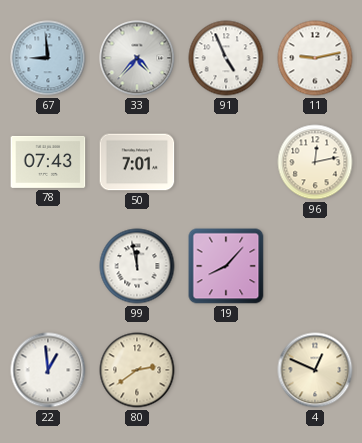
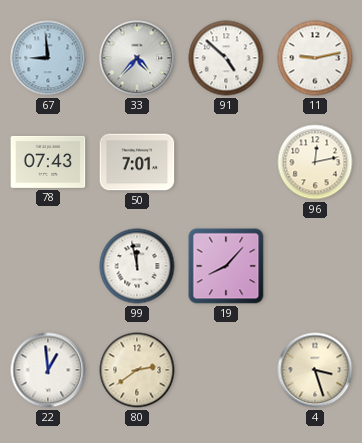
91: 4:56 -> 4:52 (226, 58)
4: 12:49 -> 3:27 (315, 370)
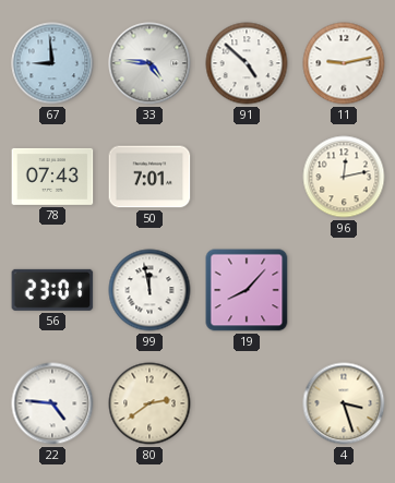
33: 4:37 -> 4:46 (149, 63)
56: none -> 23:01 (52, 290)
22: 12:59 -> 4:46 (52, 403)
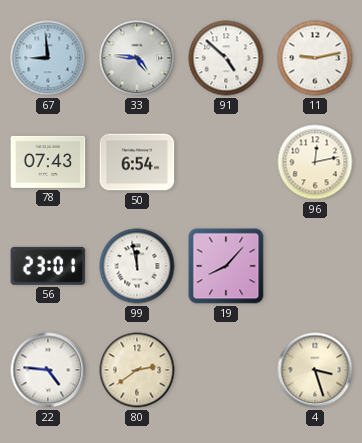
50: 7:01 -> 6:54 (137, 162)
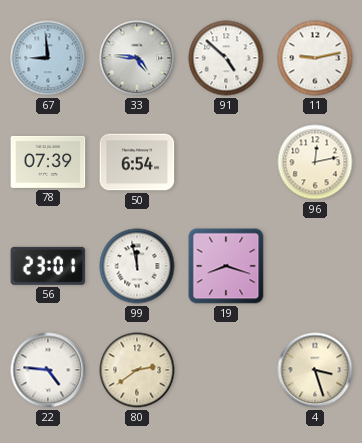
78: 07:43 -> 07:39 (48, 162)
19: 8:07 -> 8:18 (226, 266)
